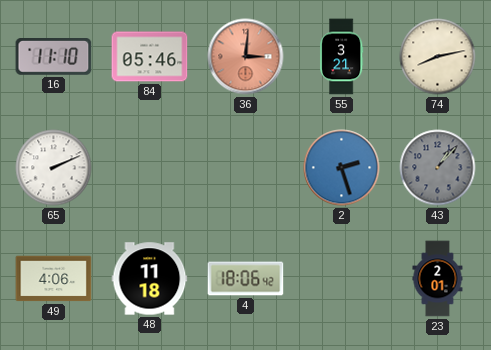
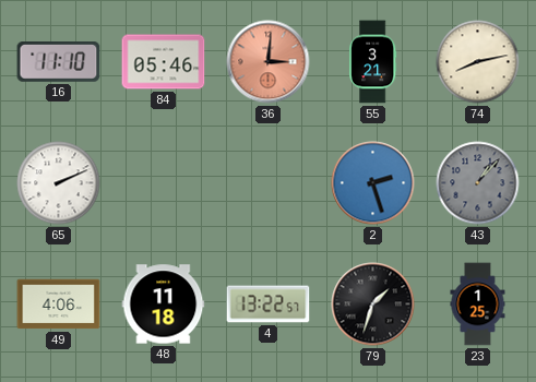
4: 18:06 -> 13:22 (269, 305)
79: none -> 1:33 (373, 305)
23: 2:01 -> 1:25 (478, 305)
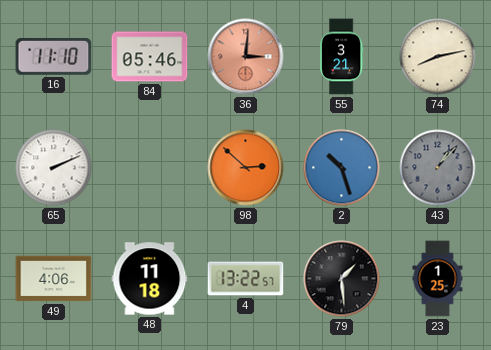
98: none -> 2:52 (246, 168)
2: 2:27 -> 10:27 (342, 168)
79: 1:33 -> 1:29 (342, 279)
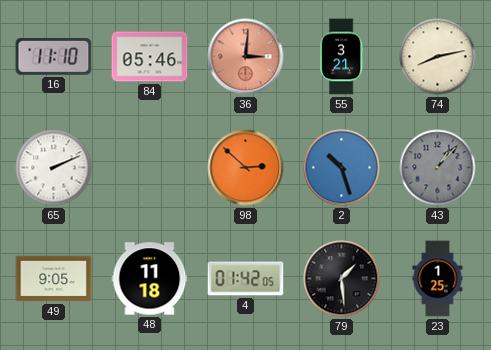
49: 4:06 -> 9:05 (54, 279)
4: 13:22 -> 01:42 (246, 279)
